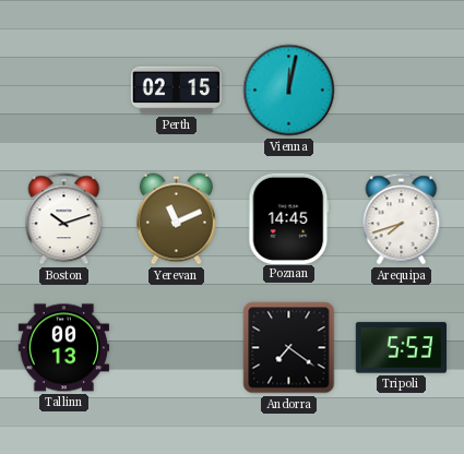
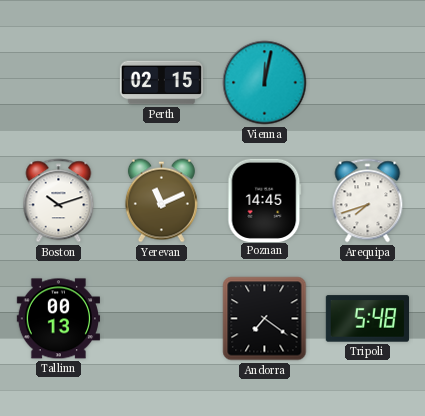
Tripoli: 5:53 -> 5:48 (367, 319)
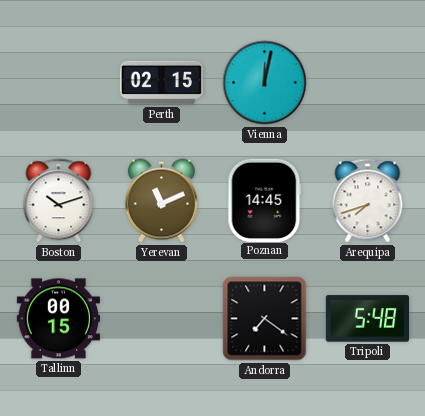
Tallinn: 00:13 -> 00:15 (58, 319)
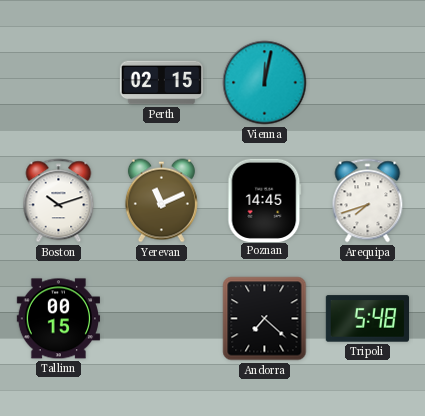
Andorra: 7:21 -> 7:22 (265, 319)
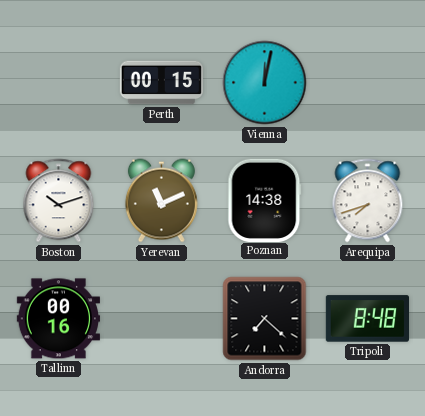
Perth: 02:15 -> 00:15 (161, 83)
Poznan: 14:45 -> 14:38 (265, 200)
Tallinn: 00:15 -> 00:16 (58, 319)
Tripoli: 5:48 -> 8:48 (367, 319)
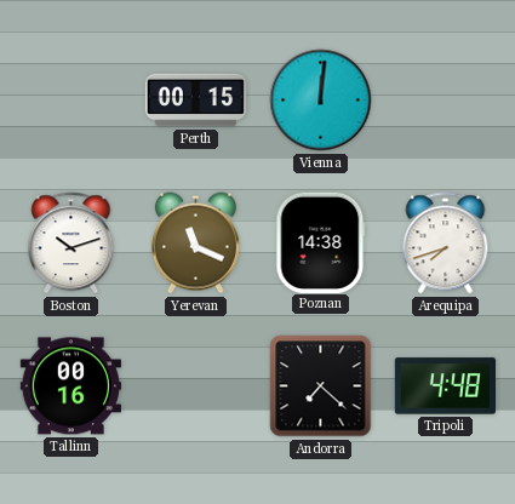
Vienna: 12:02 -> 12:01 (321, 101)
Yerevan: 11:11 -> 11:19 (195, 244)
Tripoli: 8:48 -> 4:48 (445, 386)
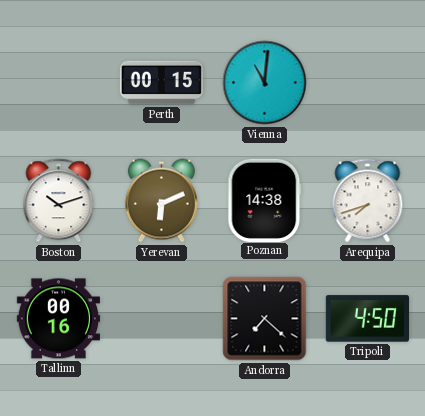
Vienna: 12:01 -> 11:01 (265, 83)
Yerevan: 11:19 -> 6:11 (161, 201)
Tripoli: 4:48 -> 4:50 (367, 319)
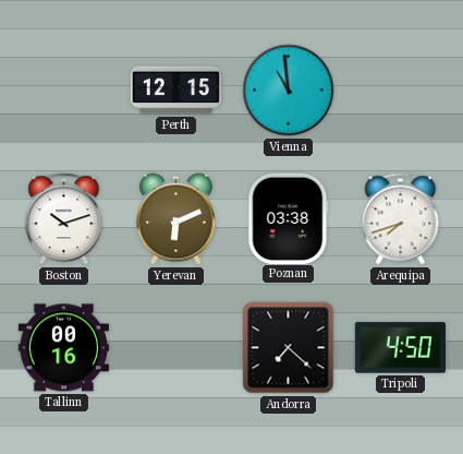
Perth: 00:15 -> 12:15 (175, 91)
Vienna: 11:01 -> 10:59 (289, 91)
Poznan: 14:38 -> 03:38 (289, 218)
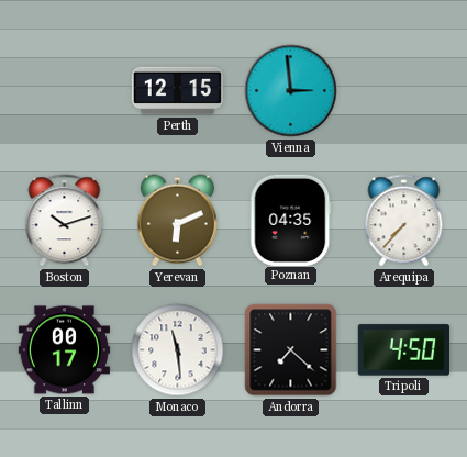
Vienna: 10:59 -> 2:59 (291, 91)
Poznan: 03:38 -> 04:35 (291, 220)
Arequipa: 7:42 -> 7:37 (404, 221)
Tallinn: 00:16 -> 00:17 (64, 350)
Monaco: none -> 11:29 (178, 350)
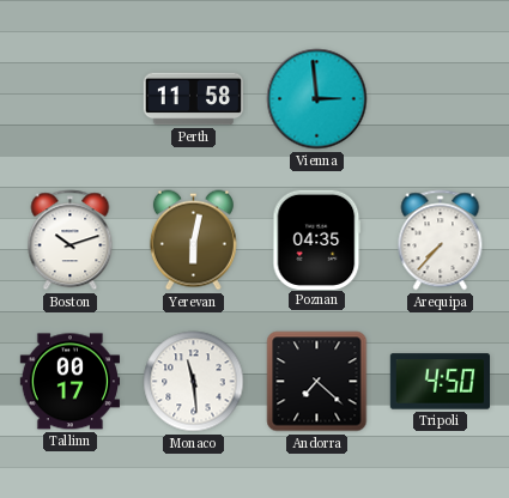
Perth: 12:15 -> 11:58 (193, 99)
Yerevan: 6:11 -> 6:02 (193, 241)
